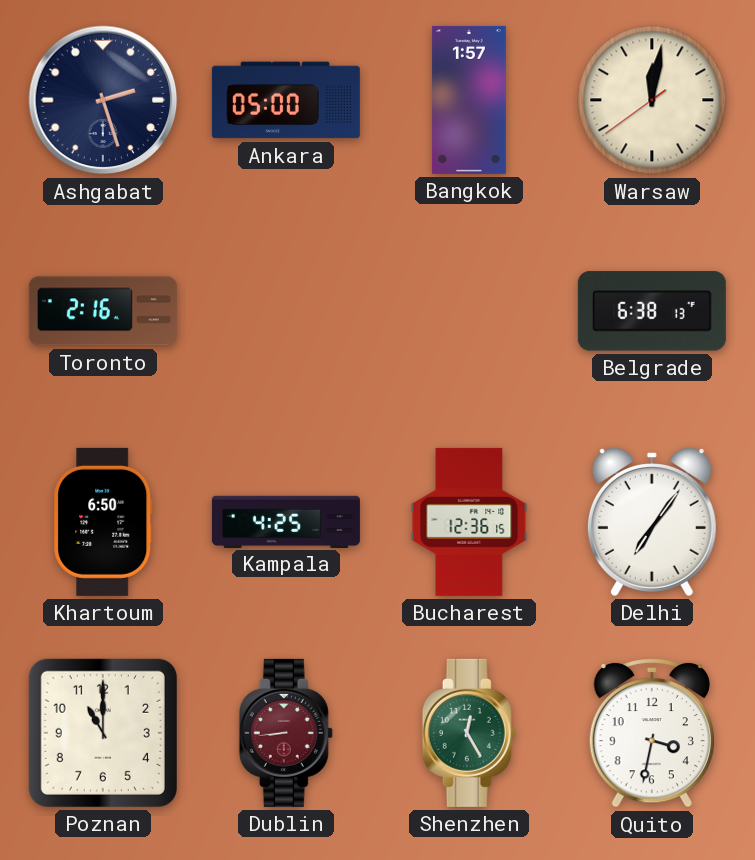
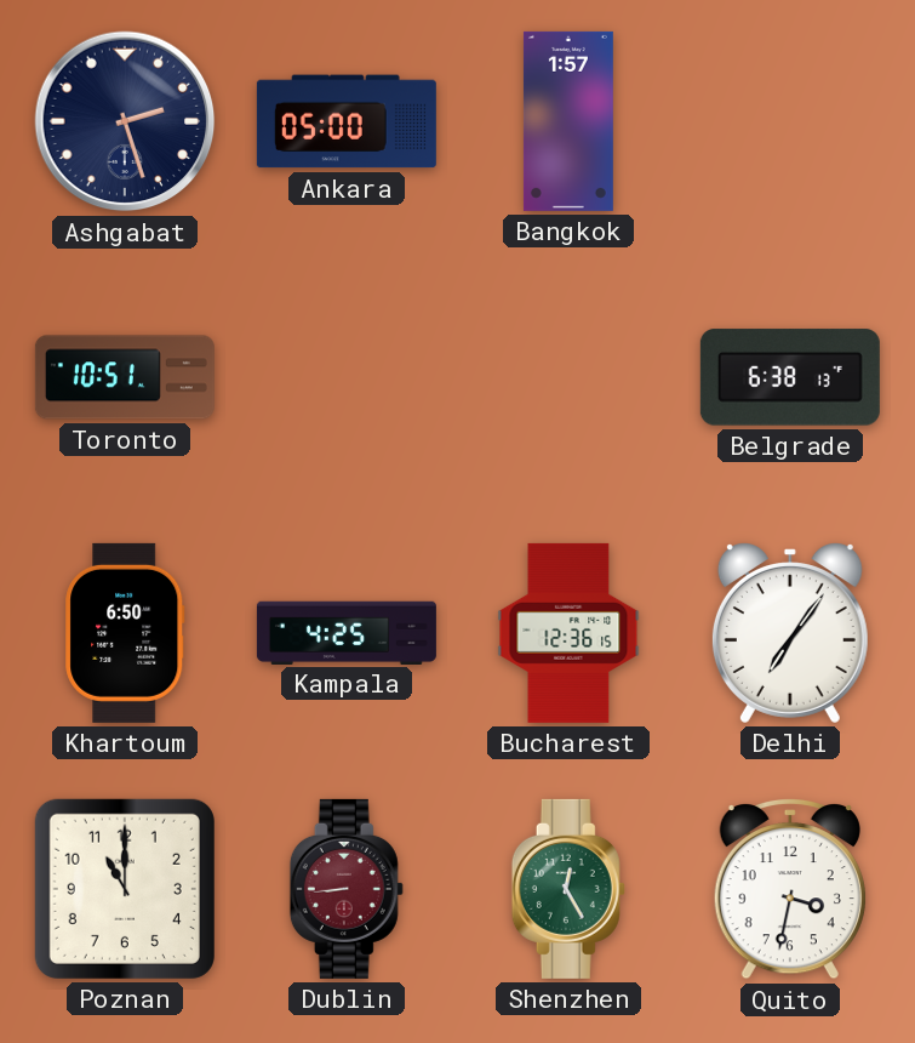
Warsaw: 12:01 -> none (652, 100)
Toronto: 2:16 -> 10:51 (125, 377)
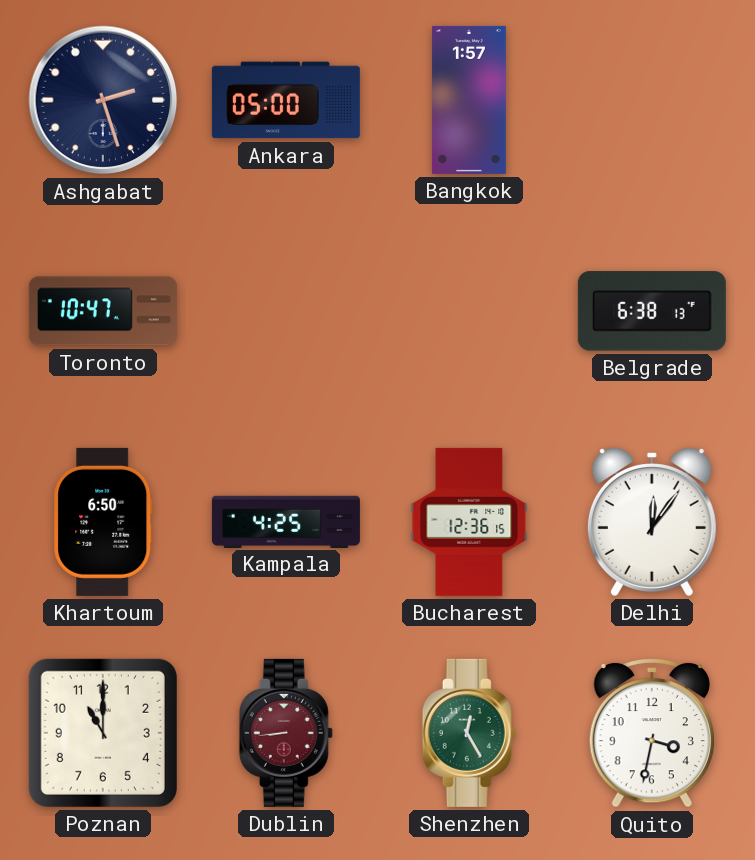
Toronto: 10:51 -> 10:47 (103, 311)
Delhi: 7:06 -> 12:06 (652, 522)
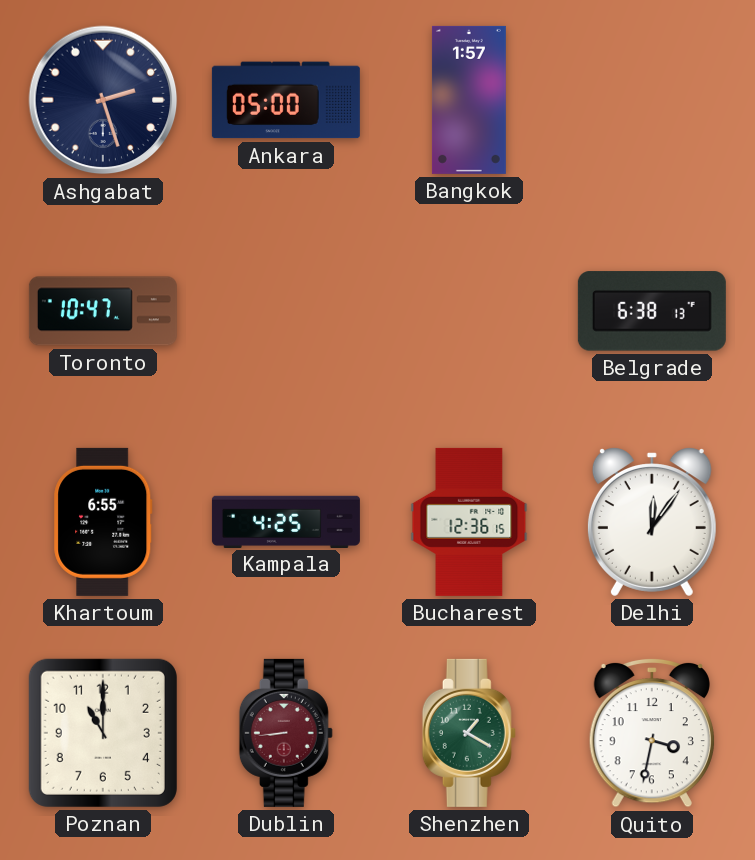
Khartoum: 6:50 -> 6:55 (103, 522)
Shenzhen: 12:25 -> 1:20 (469, 733)
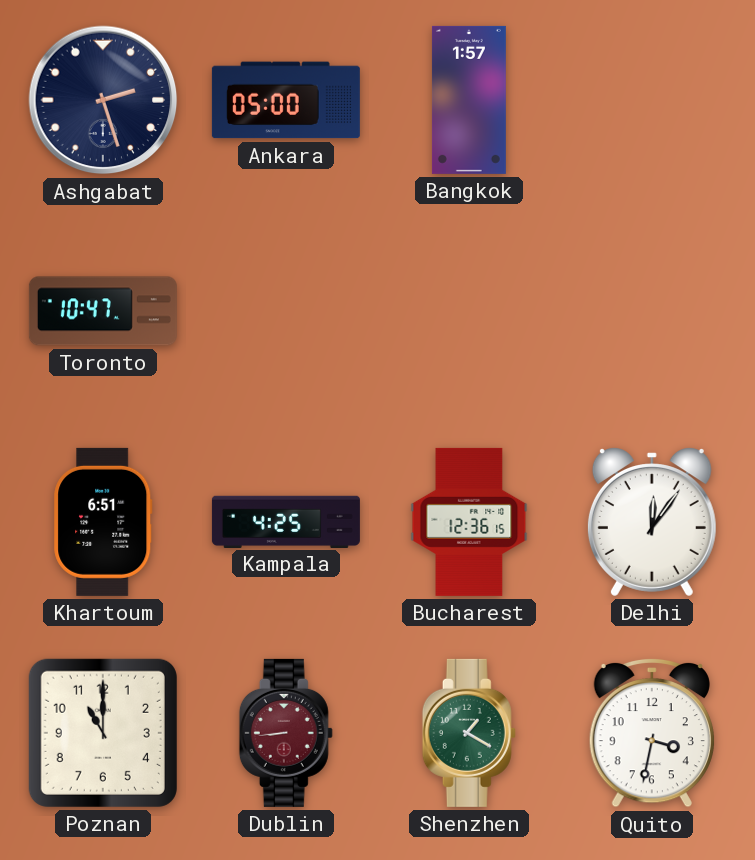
Belgrade: 6:38 -> none (652, 311)
Khartoum: 6:55 -> 6:51 (103, 522)
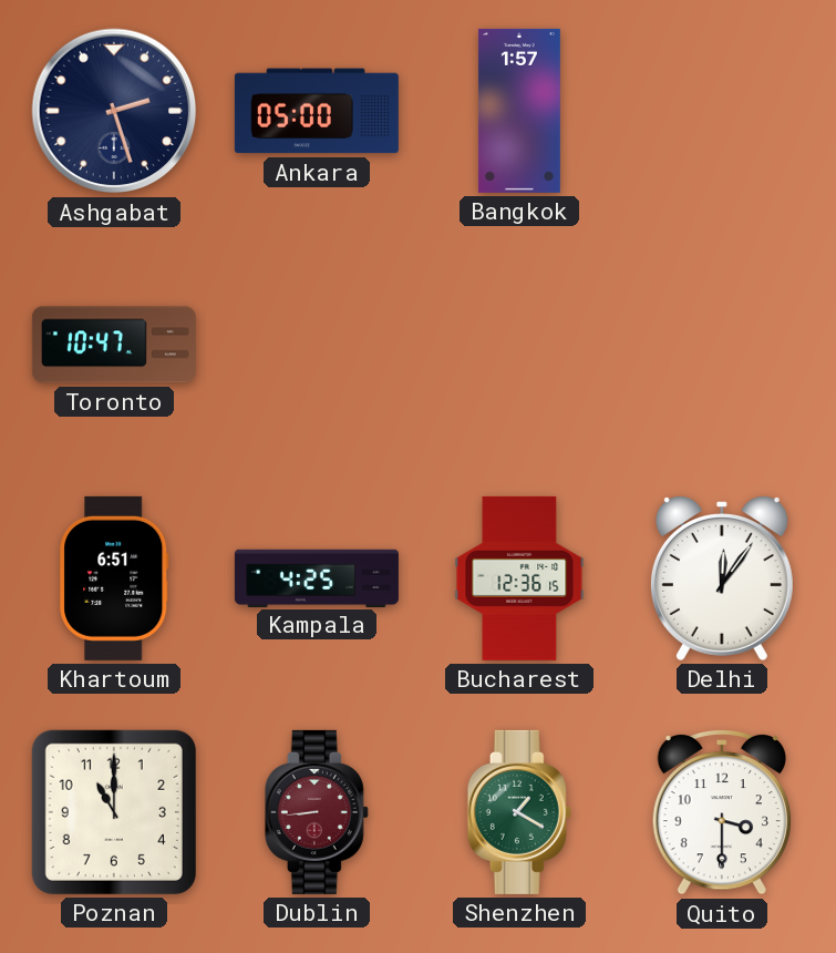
Quito: 3:32 -> 3:30 (722, 812)
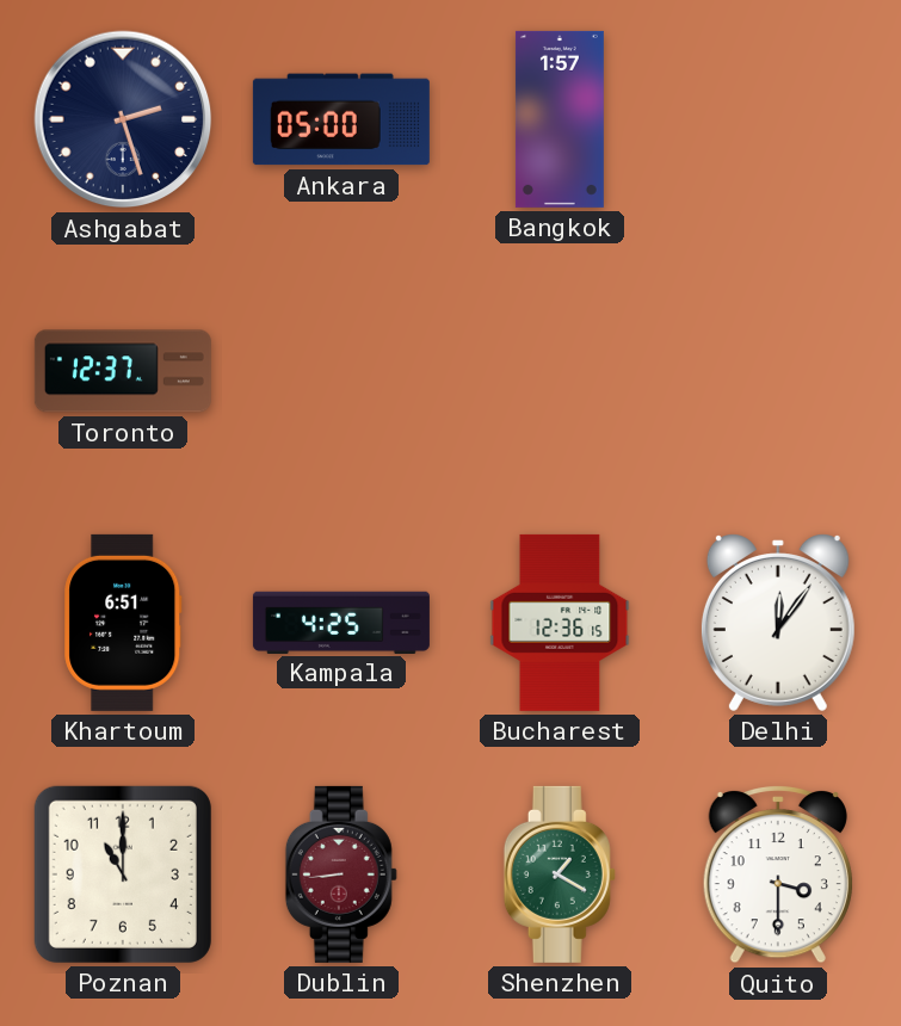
Toronto: 10:47 -> 12:37 (123, 371)
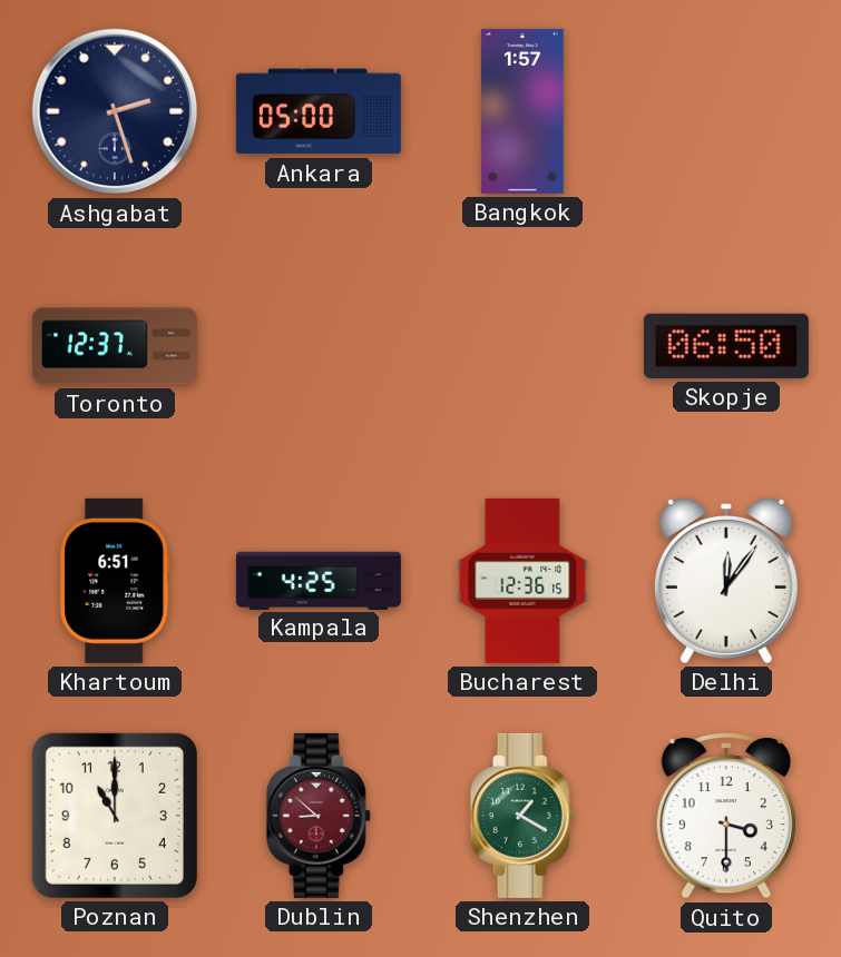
Skopje: none -> 06:50 (726, 346)
Dublin: 8:44 -> 8:52 (319, 816)
